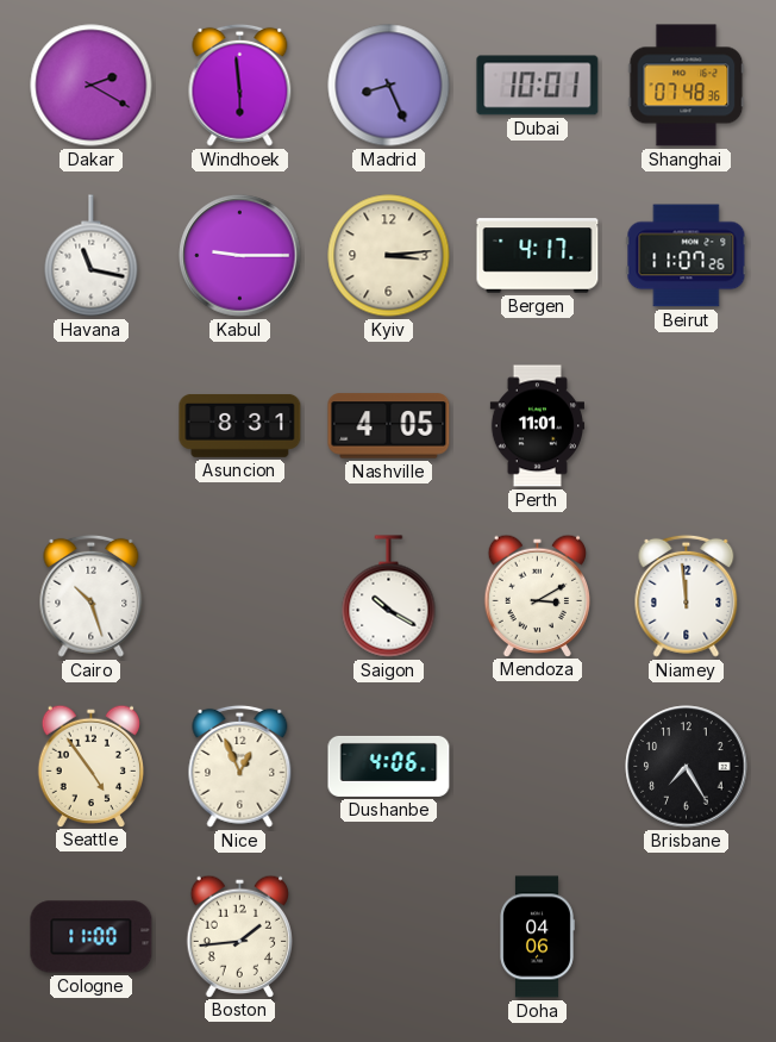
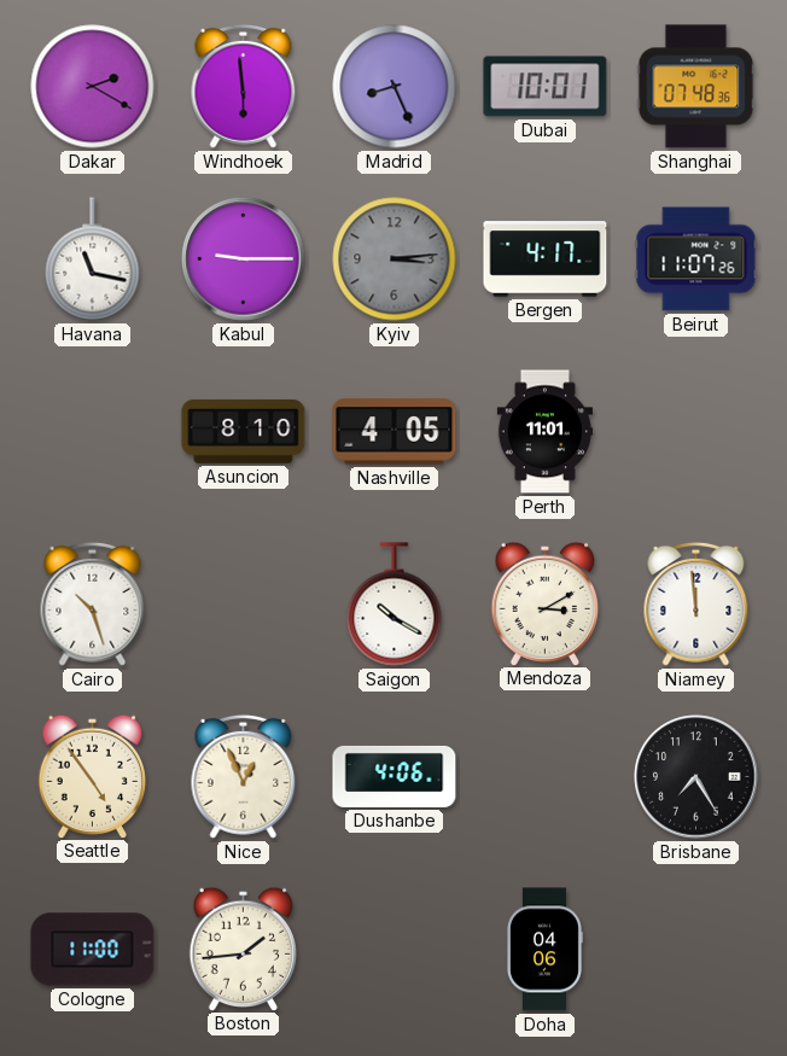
Kyiv dial: cream -> grey (395, 259)
Asuncion: 8:31 -> 8:10 (244, 431)
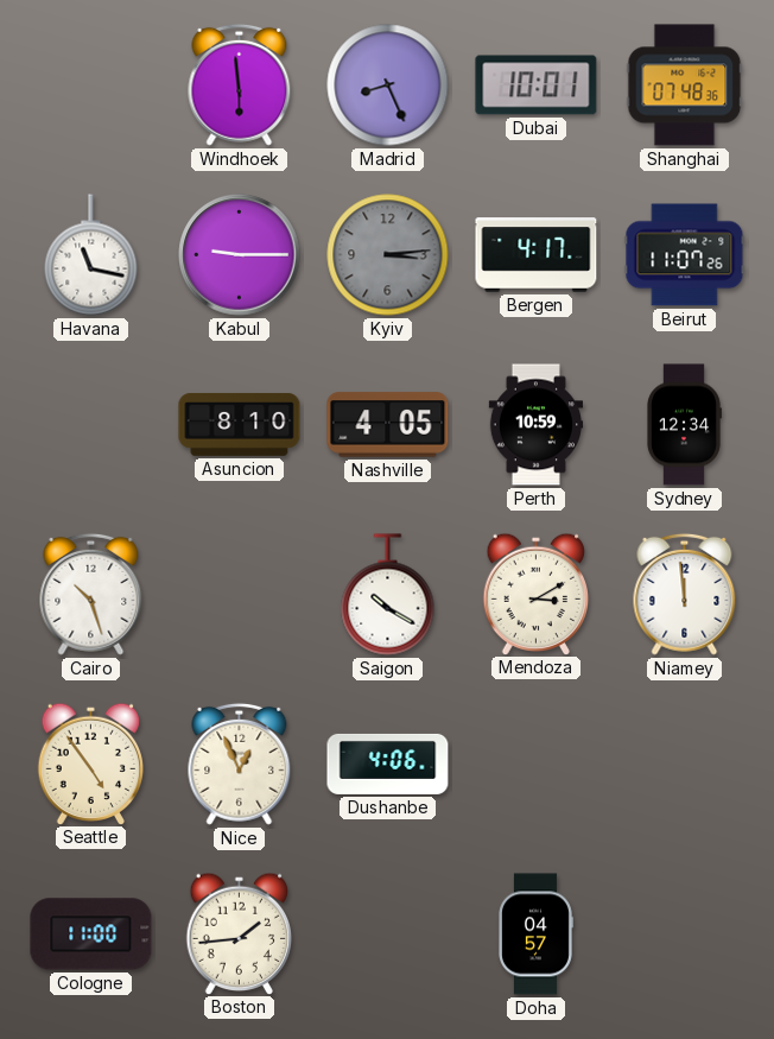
Dakar: 2:20 -> none (93, 87)
Perth: 11:01 -> 10:59 (535, 425)
Sydney: none -> 12:34 (685, 425)
Brisbane: 7:25 -> none (696, 777)
Doha: 04:06 -> 04:57 (535, 935)
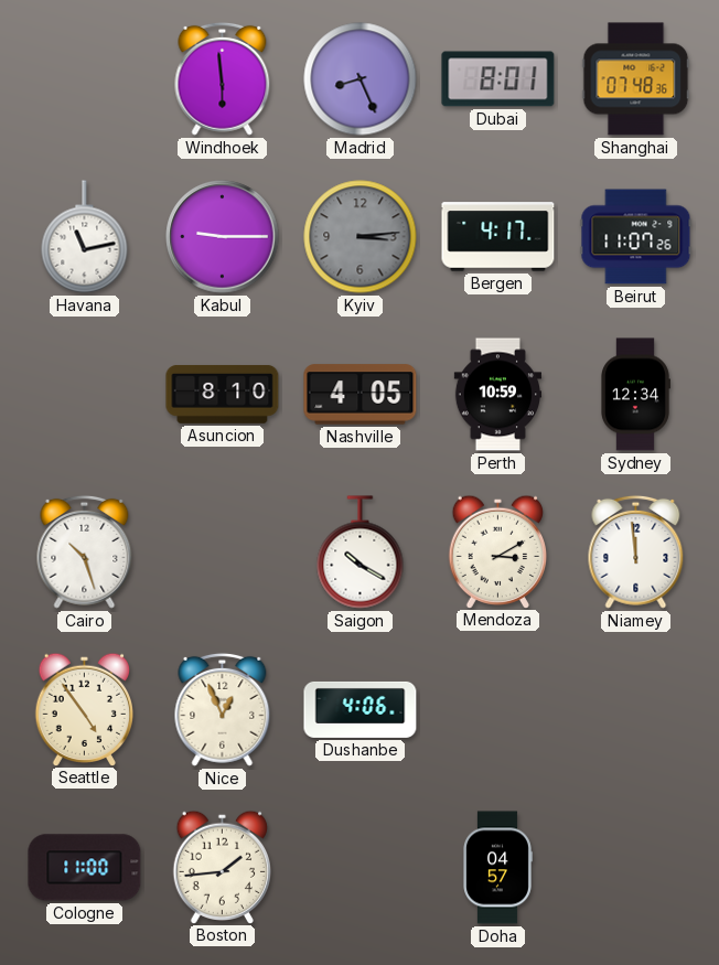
Dubai: 10:01 -> 8:01 (498, 79)
Havana: 11:17 -> 11:13 (85, 237)
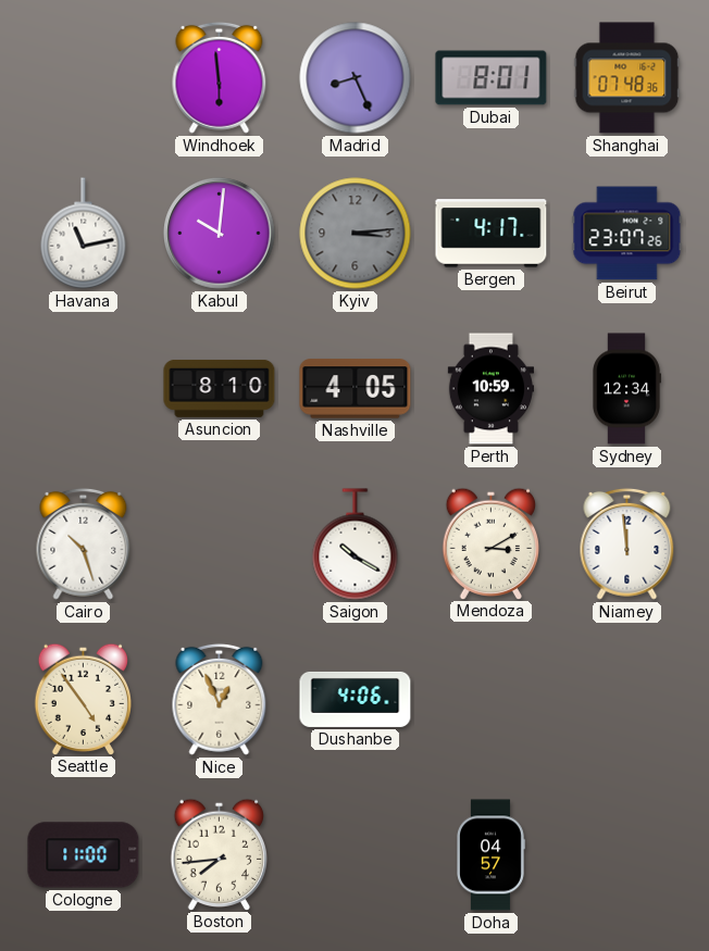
Kabul: 9:15 -> 10:01 (220, 234)
Beirut: 11:07 -> 23:07 (627, 234)
Boston: 1:44 -> 7:44 (219, 854)
